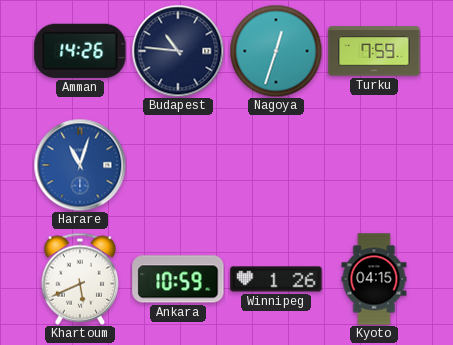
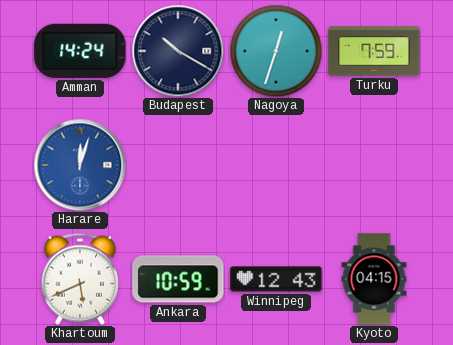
Amman: 14:26 -> 14:24 (80, 51)
Budapest: 10:46 -> 10:20 (178, 51)
Harare: 11:03 -> 12:03 (80, 165)
Winnipeg: 1:26 -> 12:43 (276, 279)
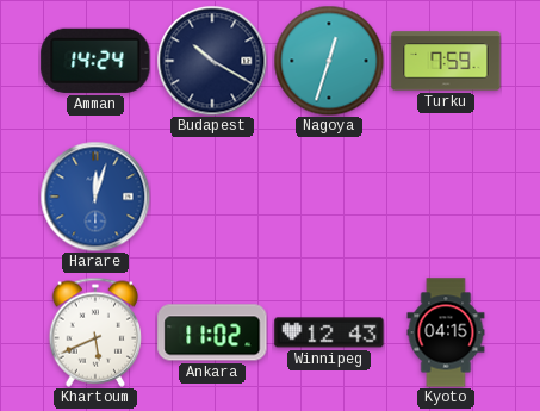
Ankara: 10:59 -> 11:02 (212, 332)
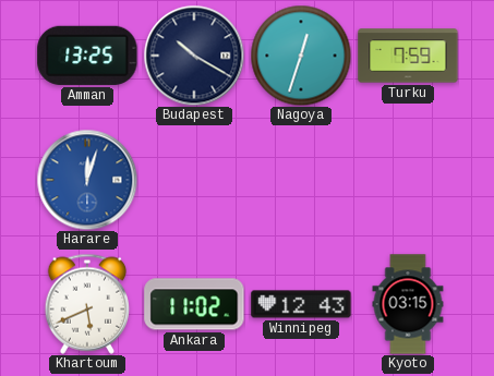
Amman: 14:24 -> 13:25 (87, 56)
Kyoto: 04:15 -> 03:15 (408, 304)
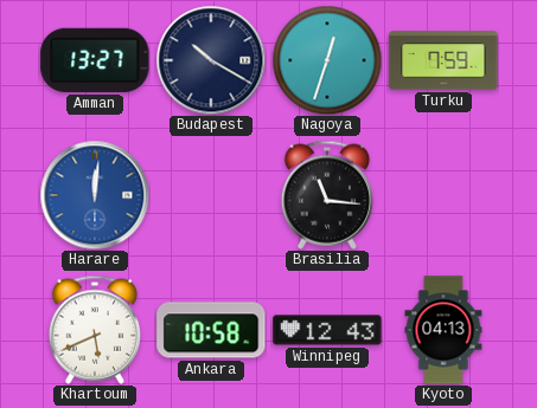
Amman: 13:25 -> 13:27 (95, 60)
Harare: 12:03 -> 12:01 (95, 195)
Brasilia: none -> 11:16 (327, 195)
Ankara: 11:02 -> 10:58 (211, 330)
Kyoto: 03:15 -> 04:13 (443, 330)
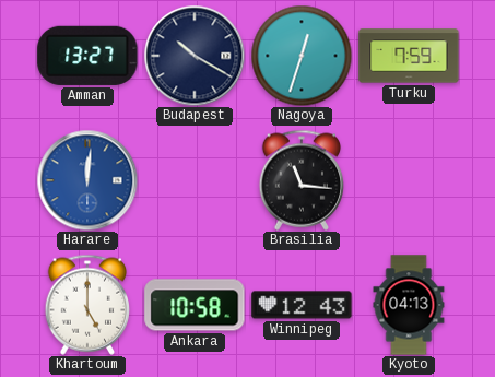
Khartoum: 5:41 -> 5:00 (87, 305)
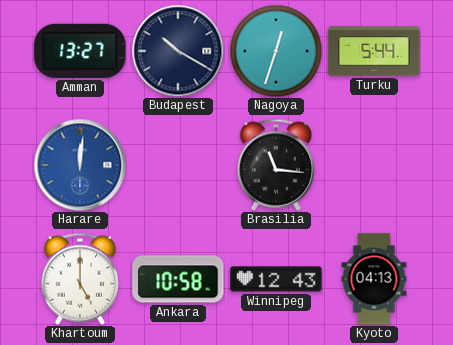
Turku: 7:59 -> 5:44 (374, 51)
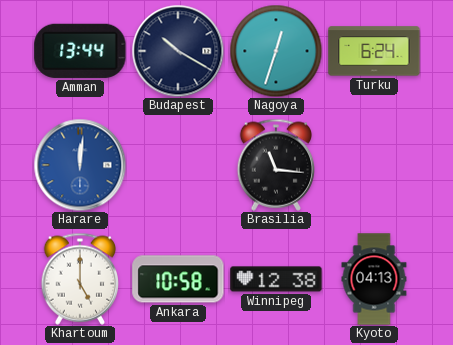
Amman: 13:27 -> 13:44 (80, 51)
Turku: 5:44 -> 6:24 (374, 51)
Winnipeg: 12:43 -> 12:38 (276, 279)
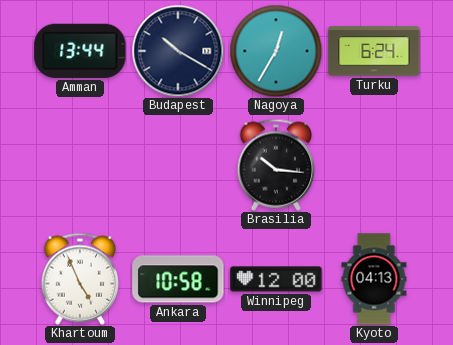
Nagoya: 12:33 -> 12:35 (276, 51)
Harare: 12:01 -> none (80, 165)
Brasilia: 11:16 -> 10:16 (276, 165)
Khartoum: 5:00 -> 4:56 (80, 279)
Winnipeg: 12:38 -> 12:00 (276, 279)
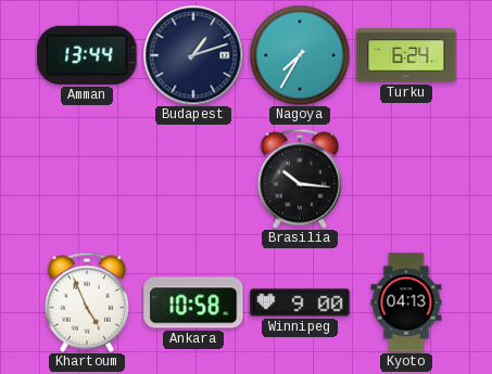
Budapest: 10:20 -> 1:12 (193, 55)
Nagoya: 12:35 -> 7:35 (300, 55)
Winnipeg: 12:00 -> 9:00 (300, 302)
